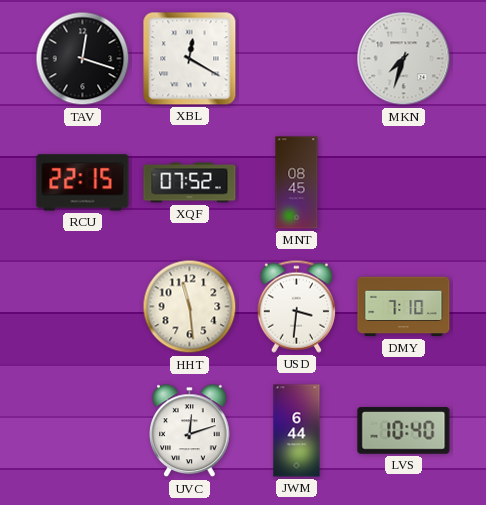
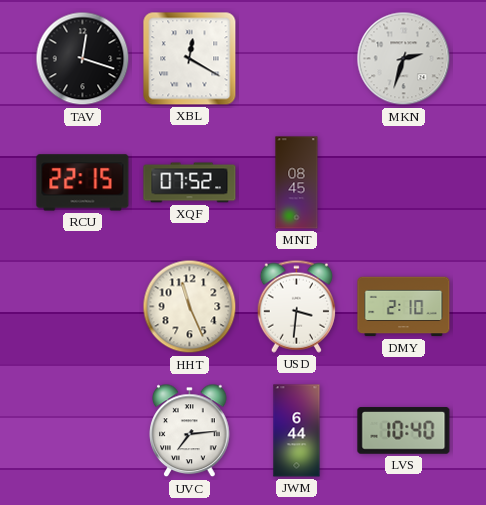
MKN: 7:33 -> 2:33 (404, 59)
HHT: 11:29 -> 11:26 (190, 307)
DMY: 7:10 -> 2:10 (404, 307)
UVC: 12:12 -> 7:14 (190, 431)
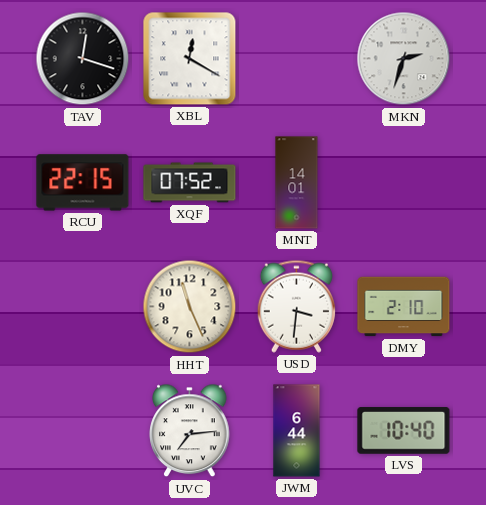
MNT: 08:45 -> 14:01 (297, 183)
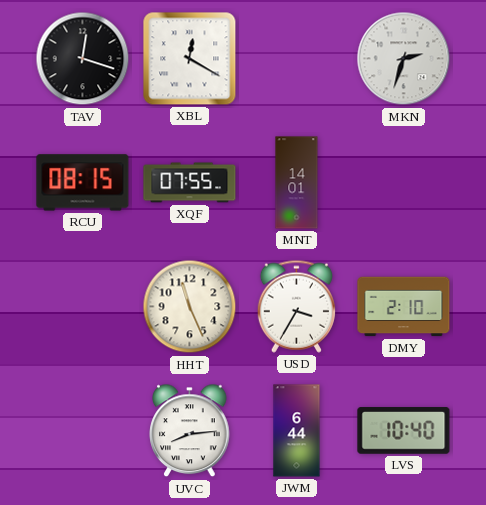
RCU: 22:15 -> 08:15 (83, 183)
XQF: 07:52 -> 07:55 (190, 183)
USD: 3:31 -> 3:35 (296, 306)
UVC: 7:14 -> 8:14 (190, 431)
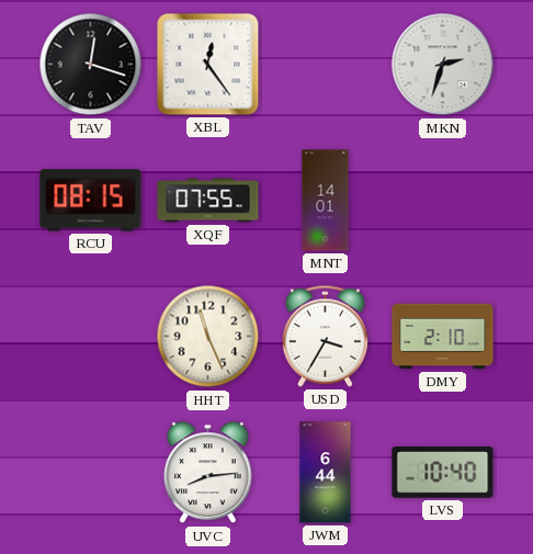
XBL: 12:20 -> 12:24 (208, 65)
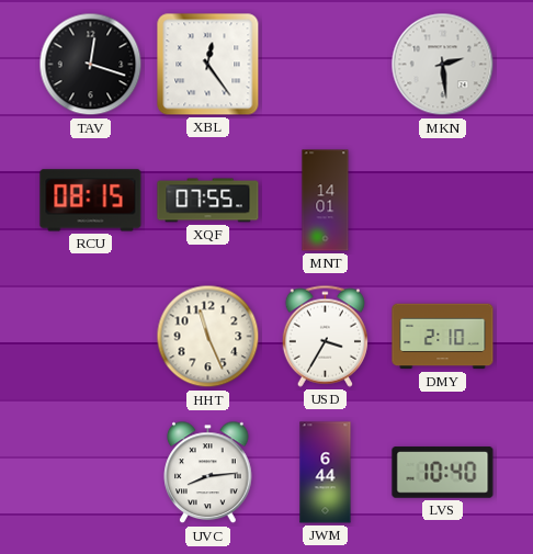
MKN: 2:33 -> 2:29 (443, 65)
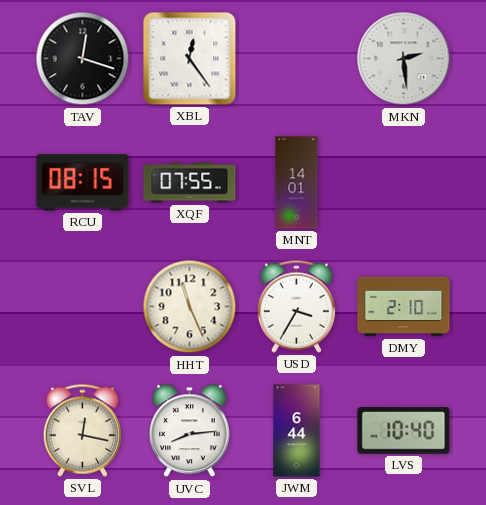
SVL: none -> 12:17 (82, 430)
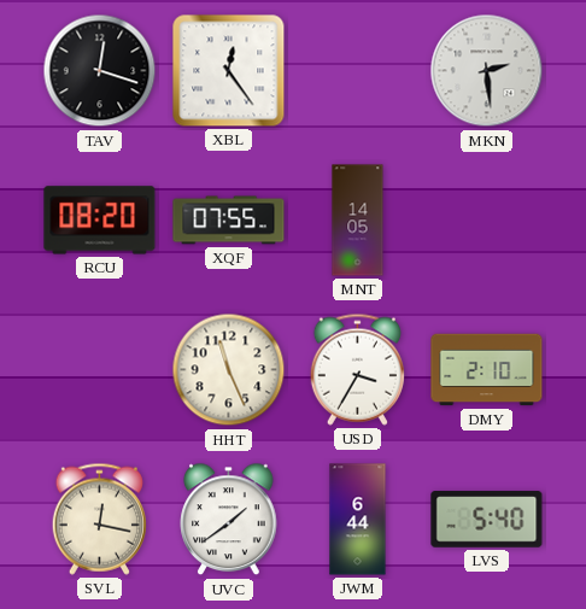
RCU: 08:15 -> 08:20 (100, 221)
MNT: 14:01 -> 14:05 (358, 221)
UVC: 8:14 -> 1:39 (229, 520)
LVS: 10:40 -> 5:40 (487, 520)
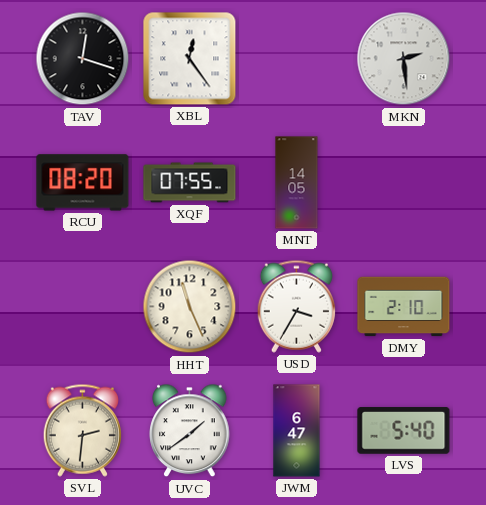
SVL: 12:17 -> 2:31 (82, 430)
JWM: 6:44 -> 6:47 (297, 431)
